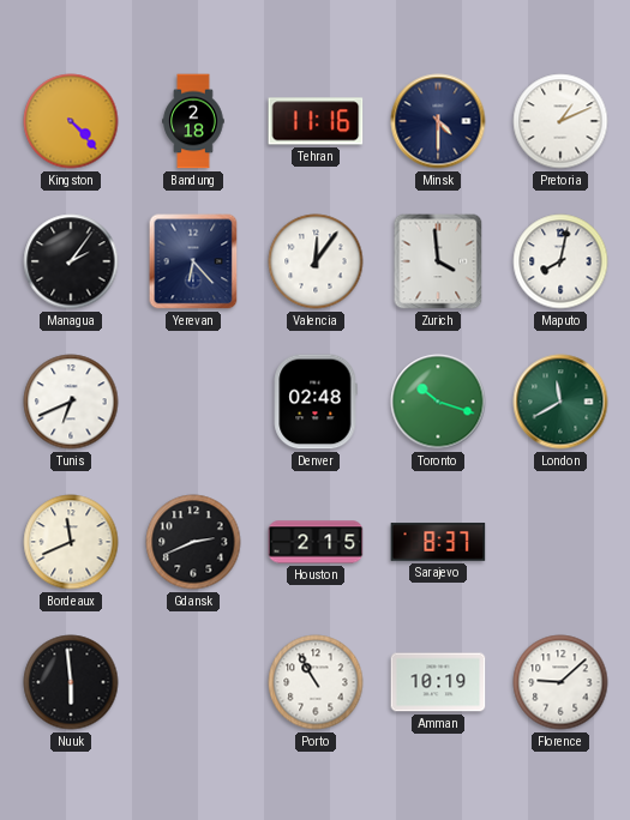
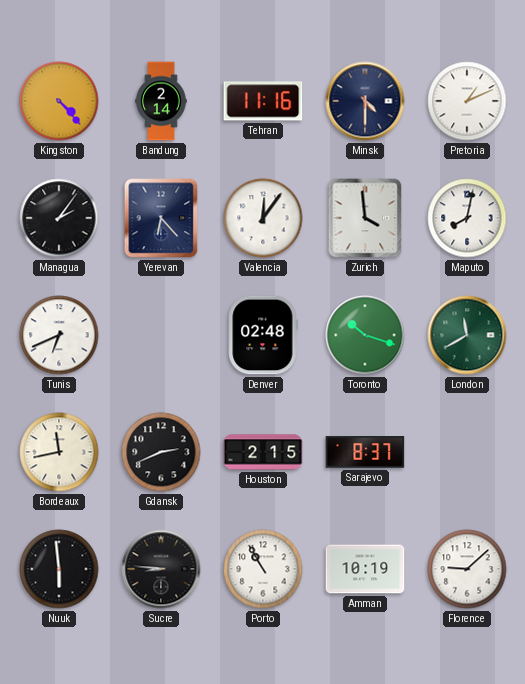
Bandung: 2:18 -> 2:14 (161, 101)
Bordeaux: 11:41 -> 11:43 (59, 452)
Sucre: none -> 8:46 (161, 569)
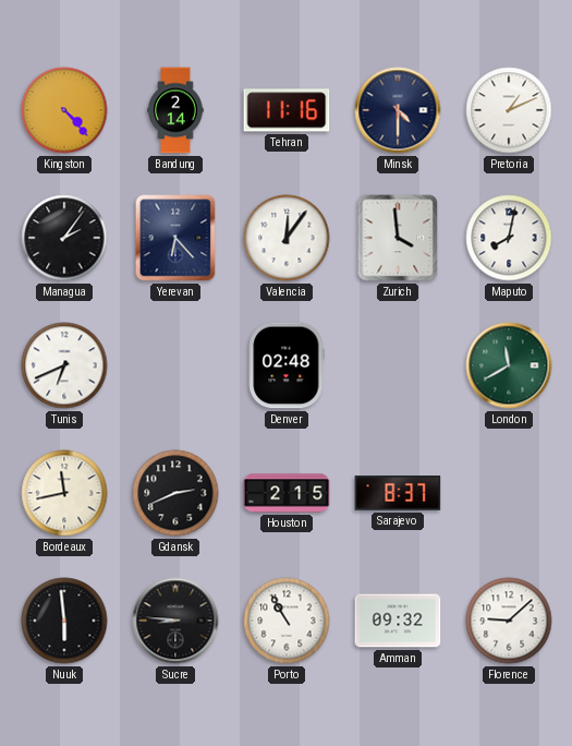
Toronto: 10:18 -> none (365, 335)
Amman: 10:19 -> 09:32 (398, 621)
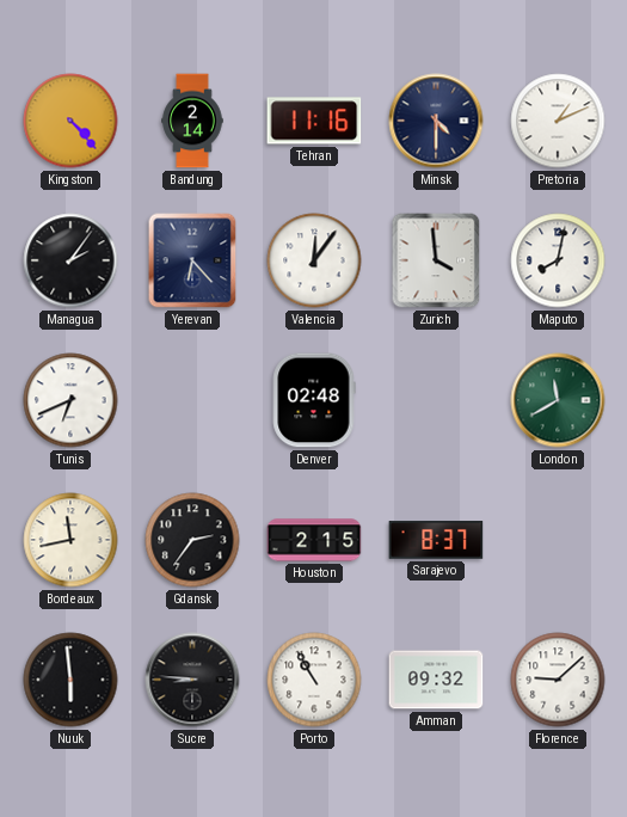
Gdansk: 2:41 -> 2:36 (192, 540)
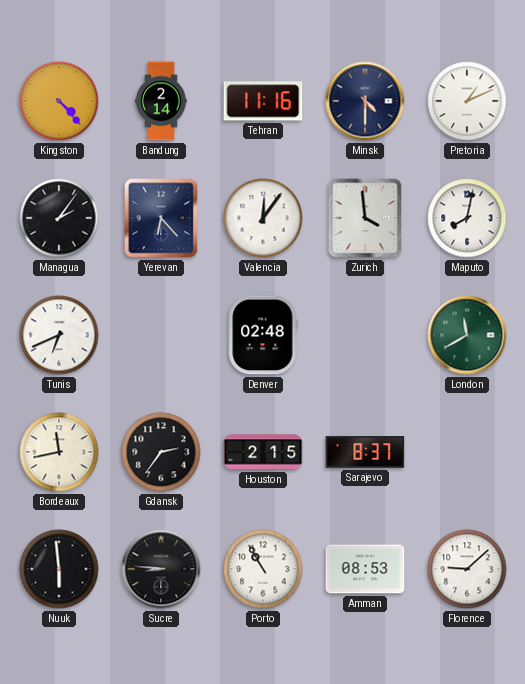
Amman: 09:32 -> 08:53 (365, 569)
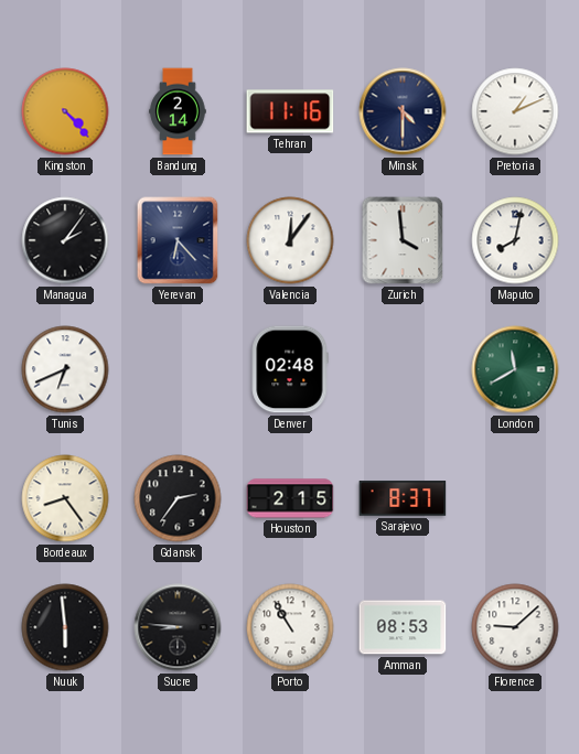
Bordeaux: 11:43 -> 8:24 (65, 498)
